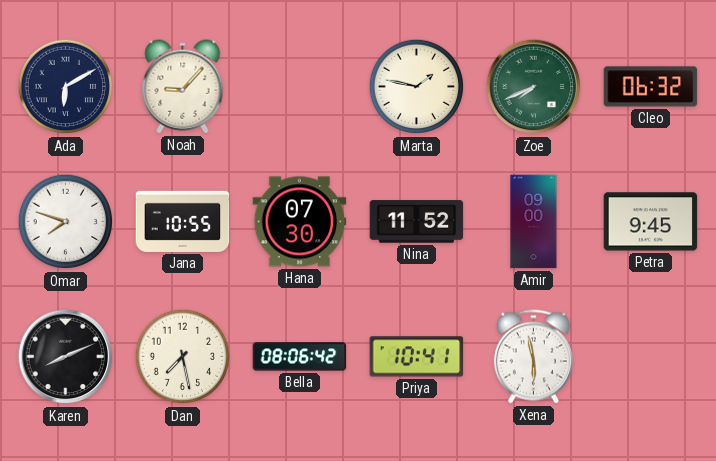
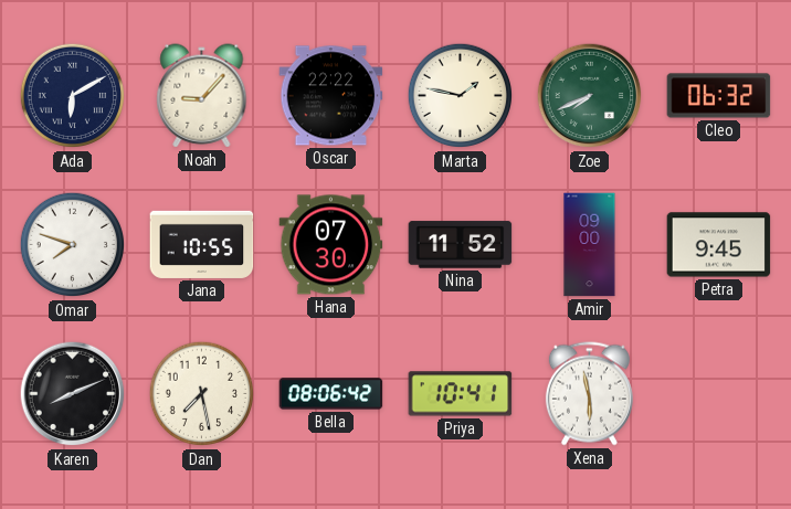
Oscar: none -> 22:22 (331, 96)
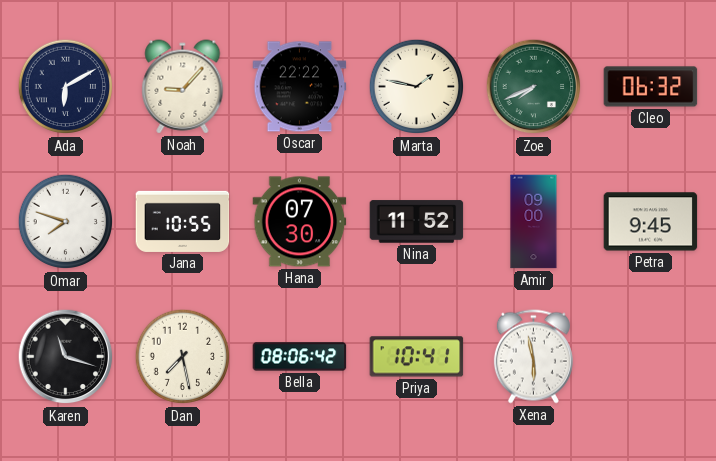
Karen: 8:11 -> 11:18 (66, 357)
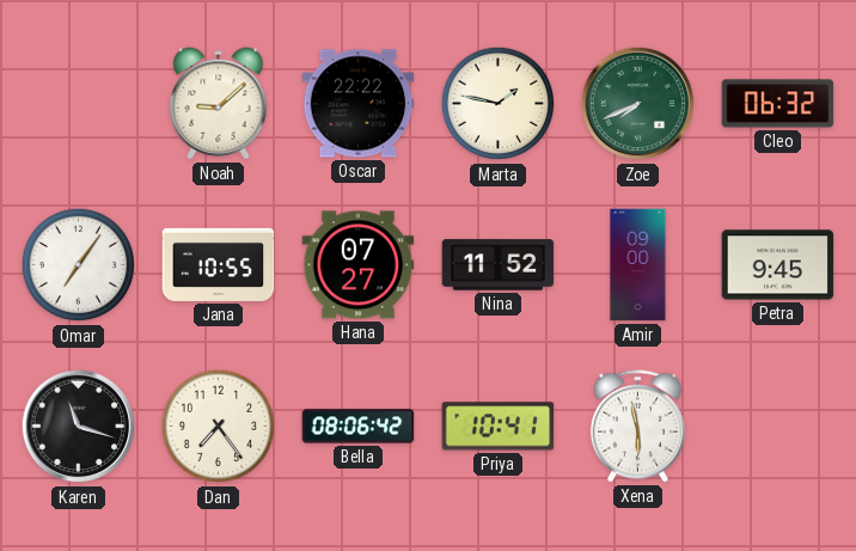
Ada: 6:10 -> none (66, 87)
Noah: 9:07 -> 9:08 (219, 104)
Omar: 7:48 -> 7:06 (79, 265)
Hana: 07:30 -> 07:27 (359, 265)
Dan: 7:28 -> 7:24 (219, 427)
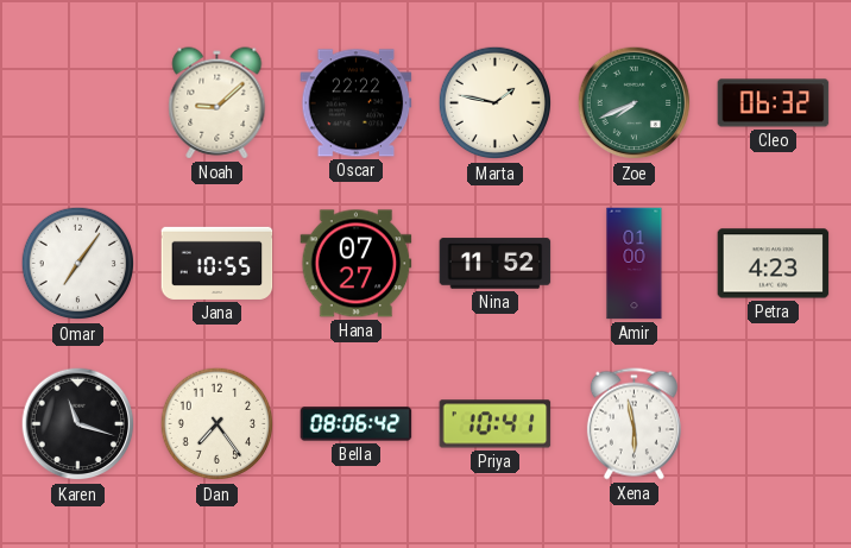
Amir: 09:00 -> 01:00 (635, 264)
Petra: 9:45 -> 4:23 (774, 264)
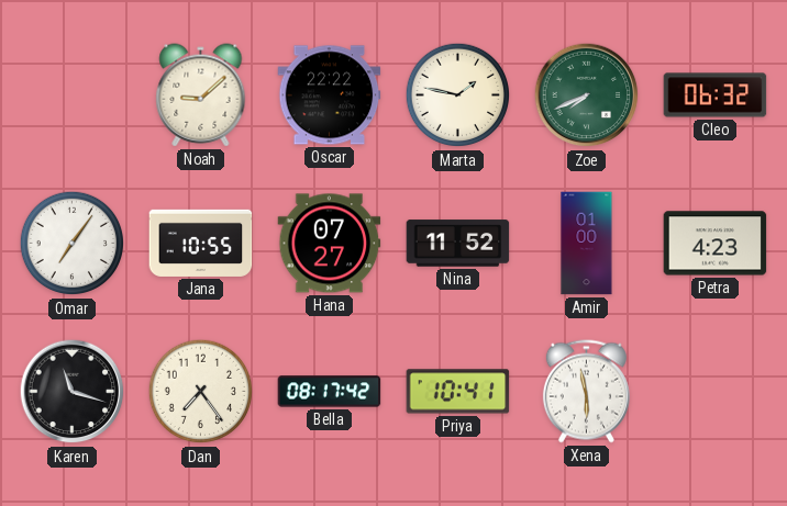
Bella: 08:06 -> 08:17 (330, 392)
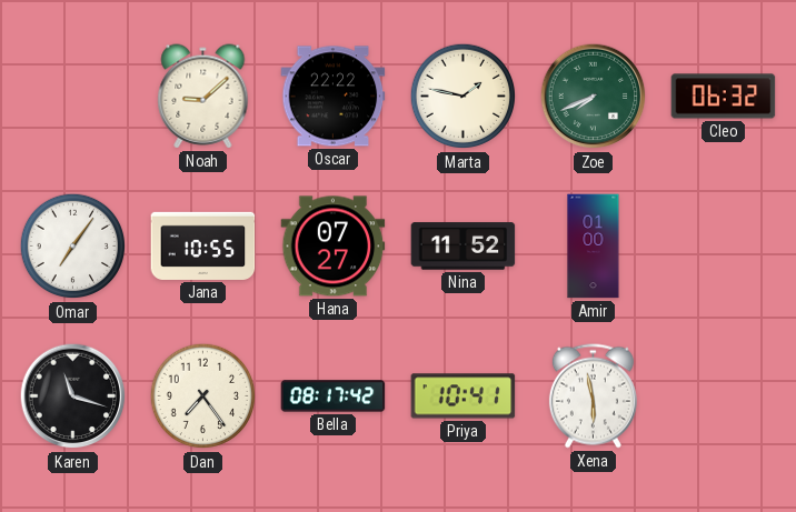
Petra: 4:23 -> none (716, 244)
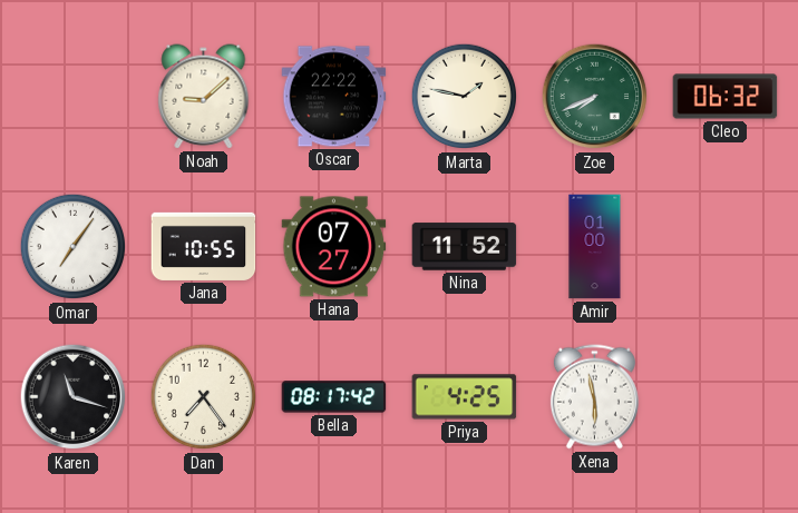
Priya: 10:41 -> 4:25 (465, 397)
